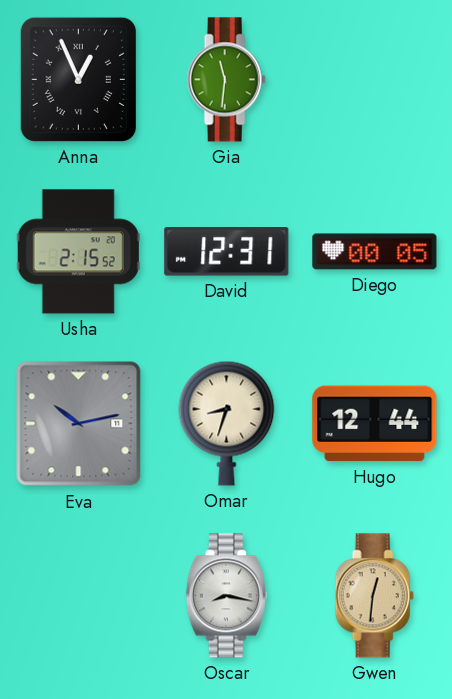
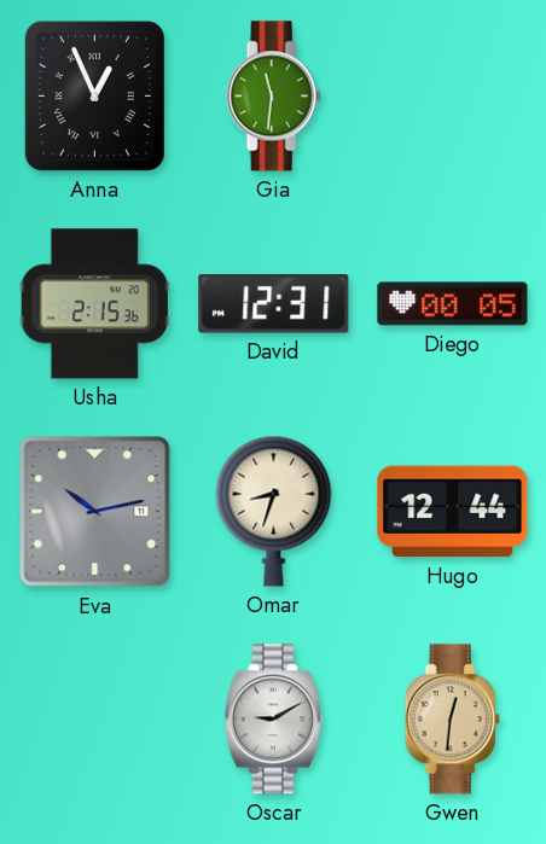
Usha: 2:15:52 -> 2:15:36 (94, 304)
Oscar: 8:17 -> 9:10 (273, 720)
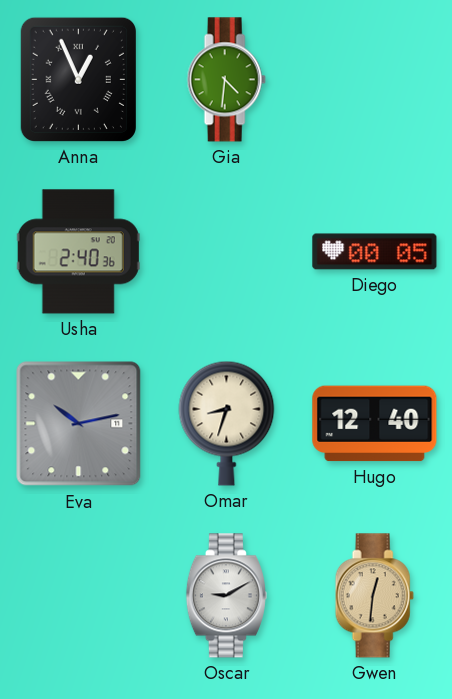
Gia: 11:31 -> 4:31 (226, 80)
Usha: 2:15 -> 2:40 (78, 252)
David: 12:31 -> none (274, 304)
Hugo: 12:44 -> 12:40 (375, 424)
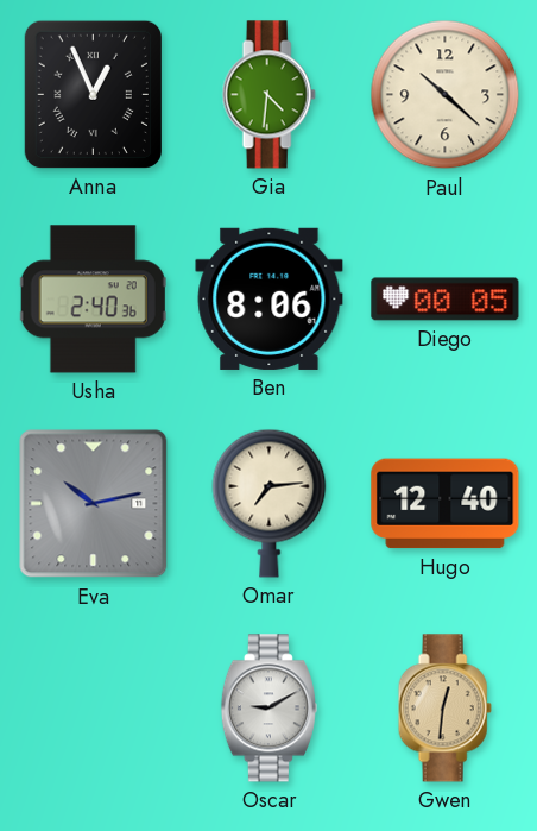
Paul: none -> 10:22 (446, 95)
Ben: none -> 8:06 (270, 298)
Omar: 8:33 -> 7:14 (270, 503)
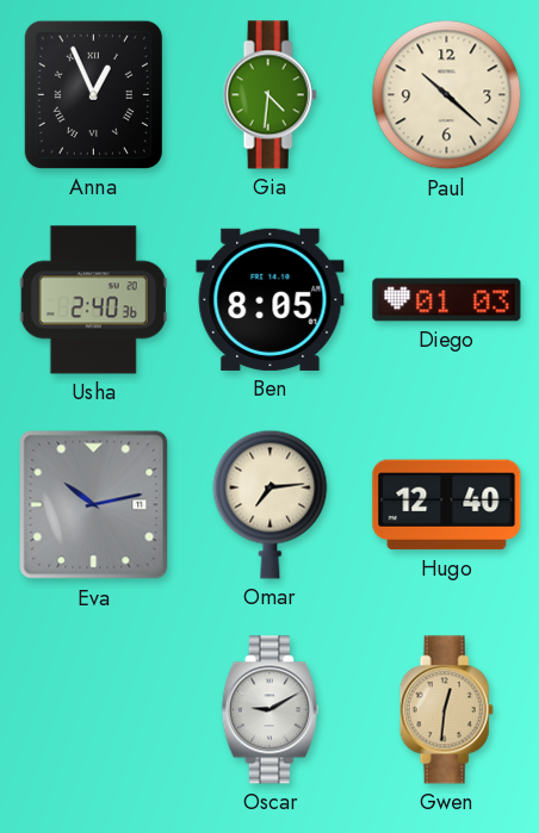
Ben: 8:06 -> 8:05 (271, 299)
Diego: 00:05 -> 01:03 (447, 300)
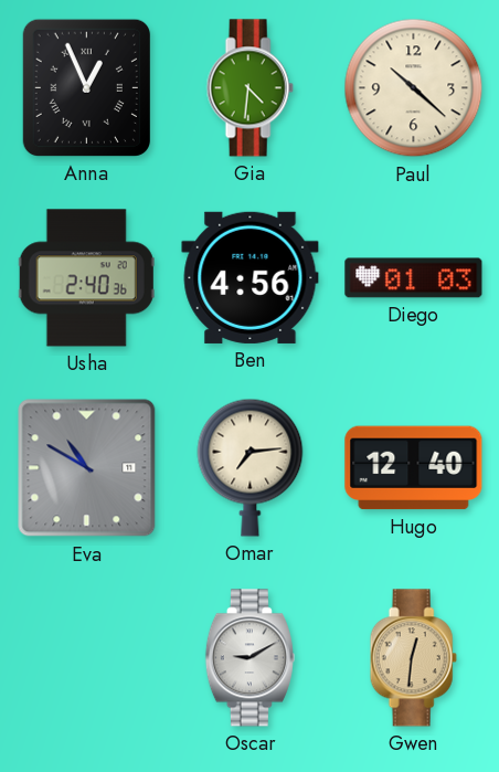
Ben: 8:05 -> 4:56 (251, 277)
Eva: 10:13 -> 10:50 (87, 468)
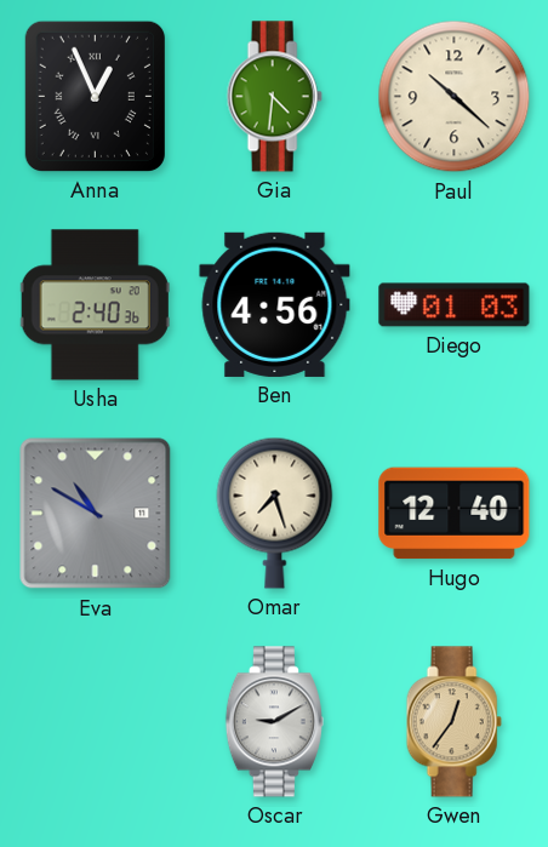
Omar: 7:14 -> 7:27 (275, 513)
Gwen: 12:31 -> 12:36 (453, 722)
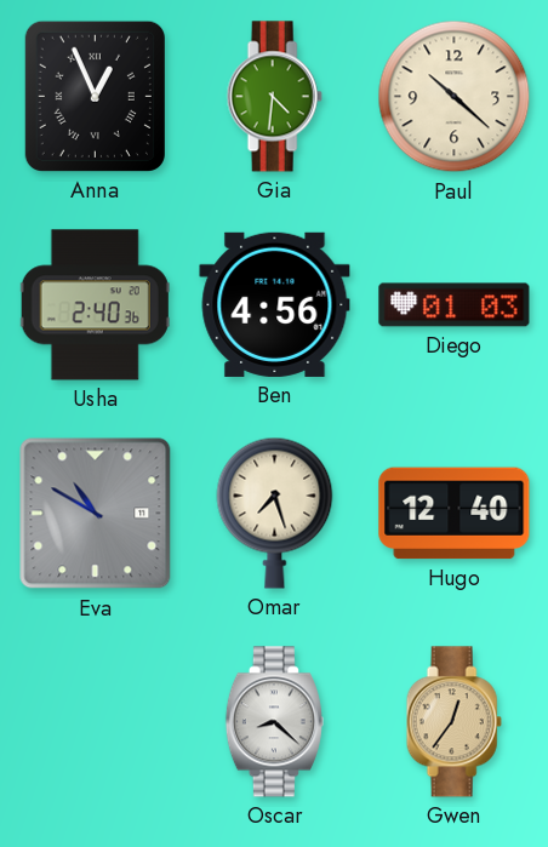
Oscar: 9:10 -> 8:22 (274, 722)
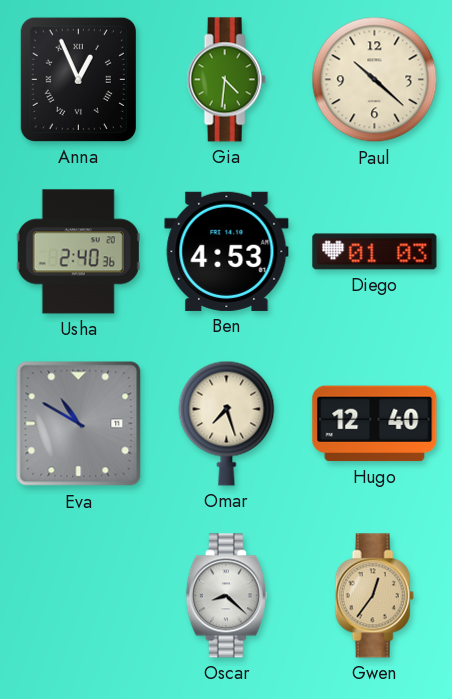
Ben: 4:56 -> 4:53 (227, 251)
